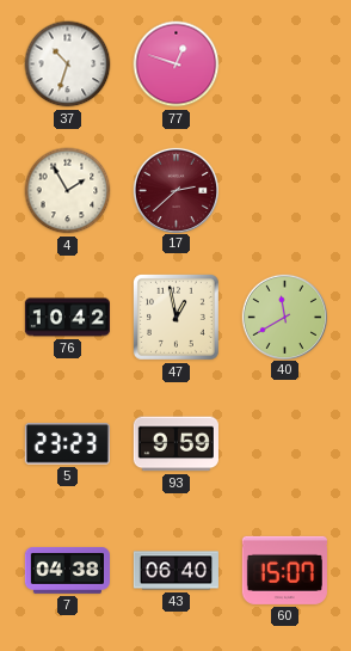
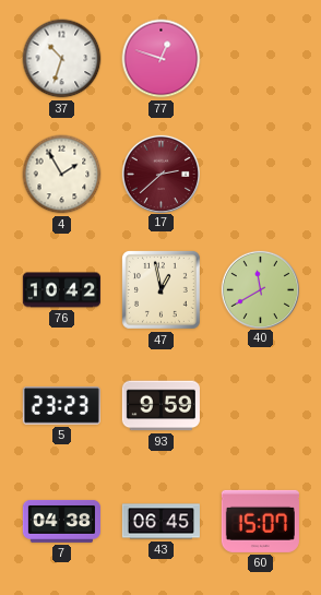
43: 06:40 -> 06:45 (160, 522)
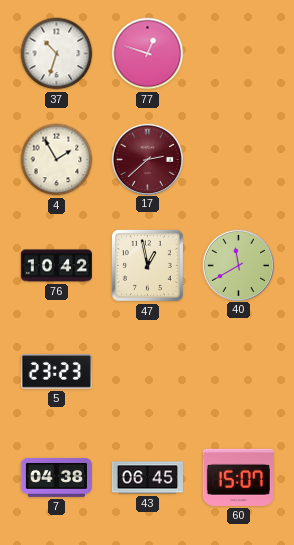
93: 9:59 -> none (160, 406)
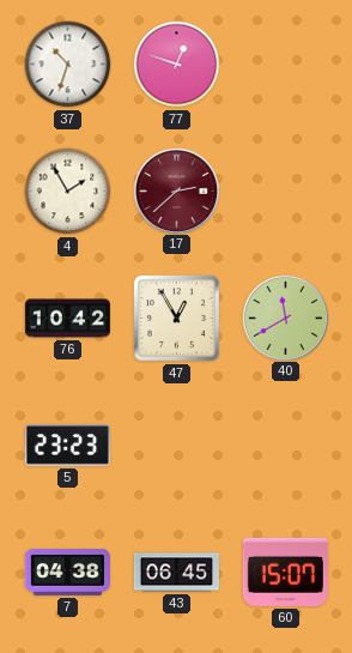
47: 12:58 -> 12:55 (176, 318)
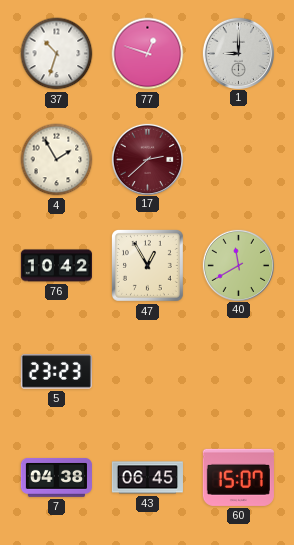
1: none -> 9:00 (238, 53)
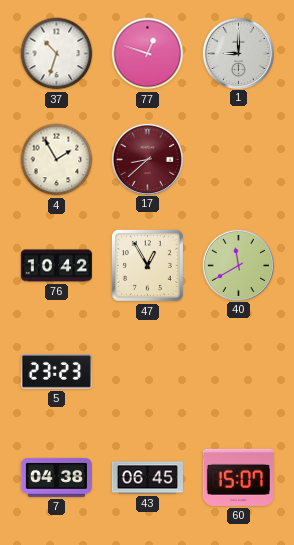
17: 2:38 -> 8:38 (147, 159)
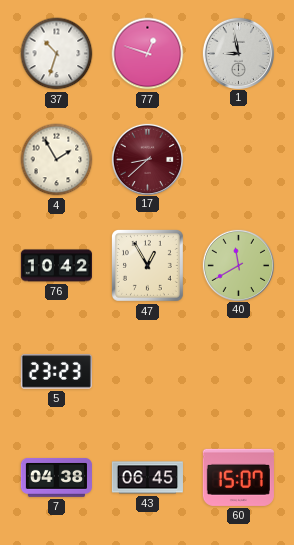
1: 9:00 -> 8:58 (238, 53)
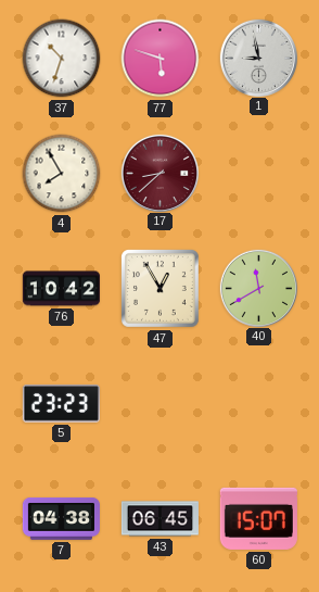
77: 12:48 -> 5:48 (161, 59)
4: 1:55 -> 7:55 (62, 174)
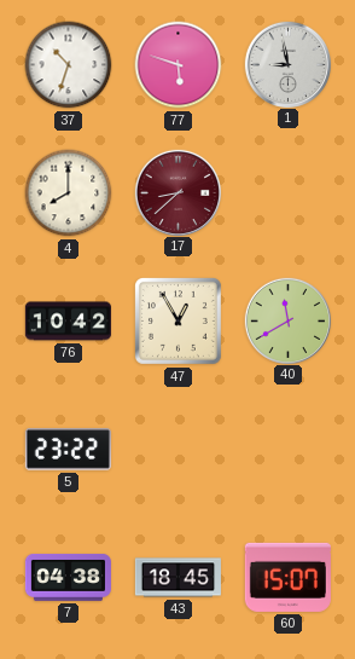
4: 7:55 -> 8:00 (69, 193)
5: 23:23 -> 23:22 (68, 450)
43: 06:45 -> 18:45 (177, 578)
